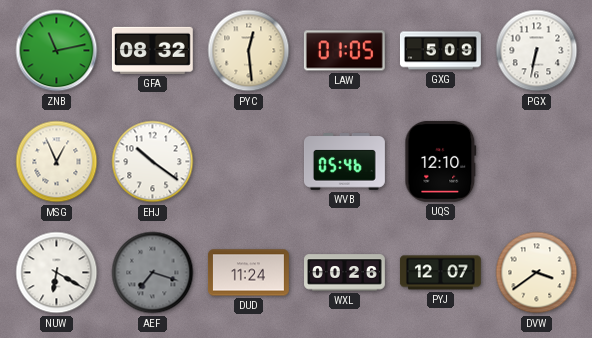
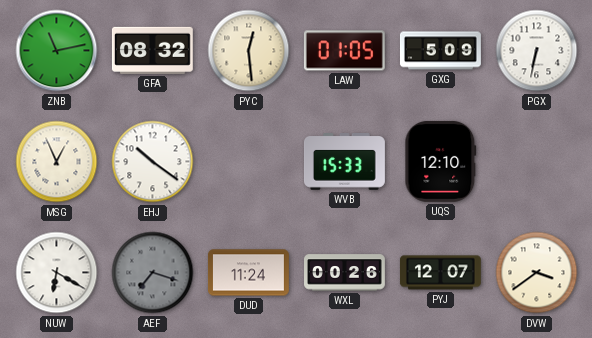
WVB: 05:46 -> 15:33 (344, 162)
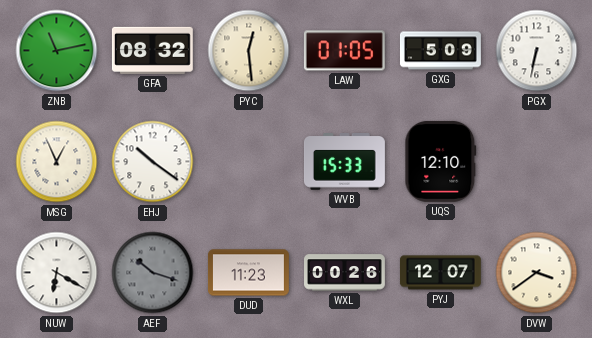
AEF: 7:18 -> 10:18 (153, 273)
DUD: 11:24 -> 11:23 (248, 273)
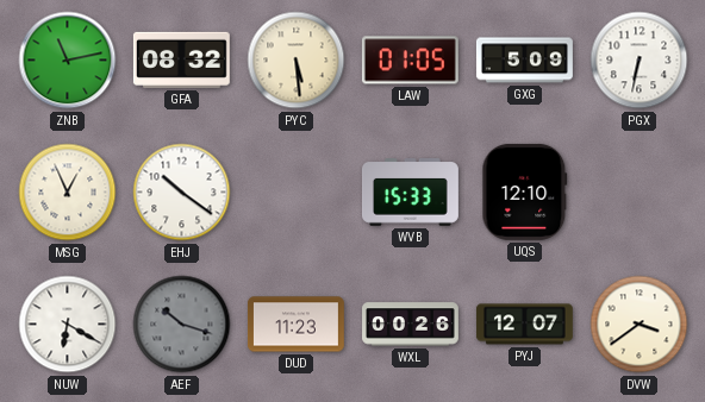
PYC: 12:29 -> 5:29 (297, 61)
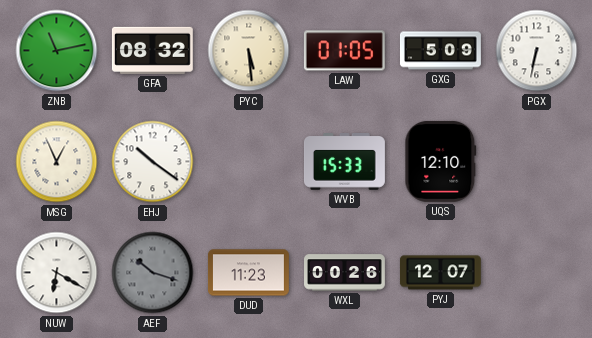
DVW: 3:39 -> none (640, 325)
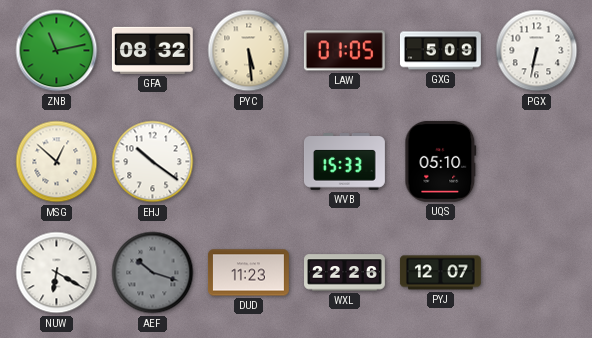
MSG: 12:56 -> 12:52 (57, 162)
UQS: 12:10 -> 05:10 (441, 161)
WXL: 00:26 -> 22:26 (345, 273)
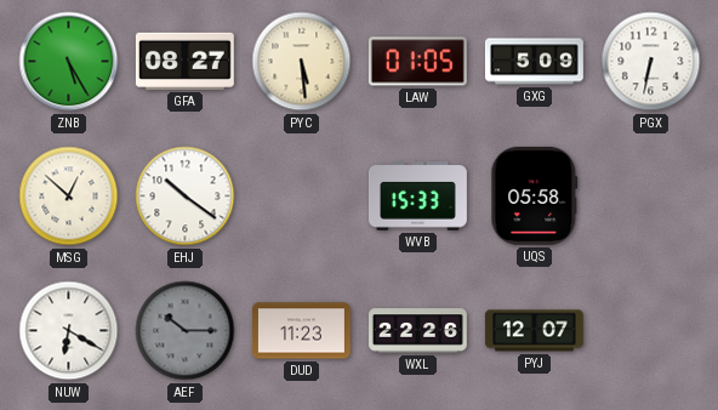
ZNB: 11:13 -> 5:25 (69, 62)
GFA: 08:32 -> 08:27 (184, 61)
UQS: 05:10 -> 05:58 (535, 195)
AEF: 10:18 -> 10:15 (186, 331)
